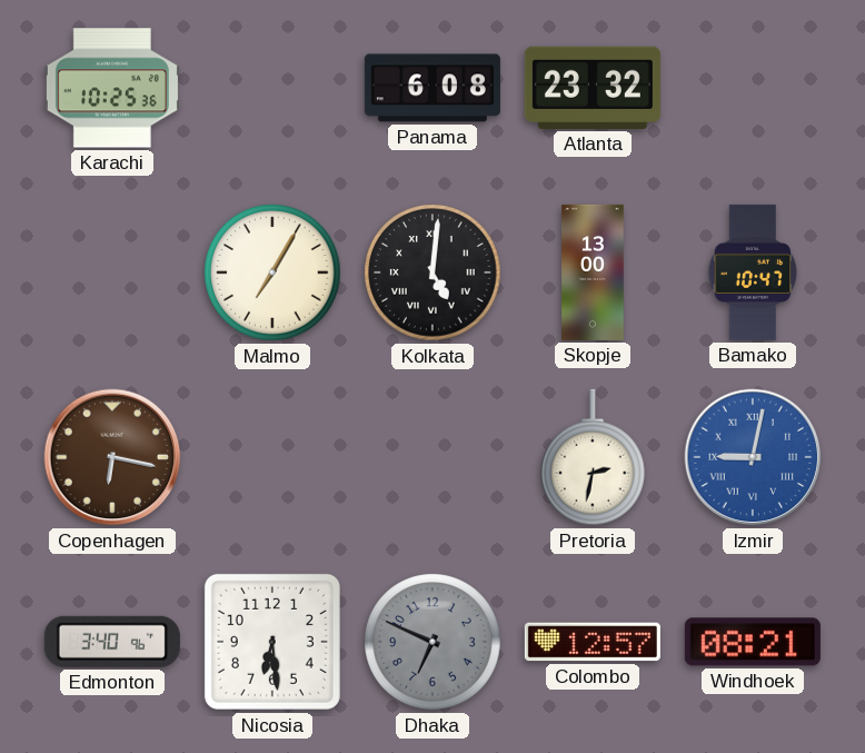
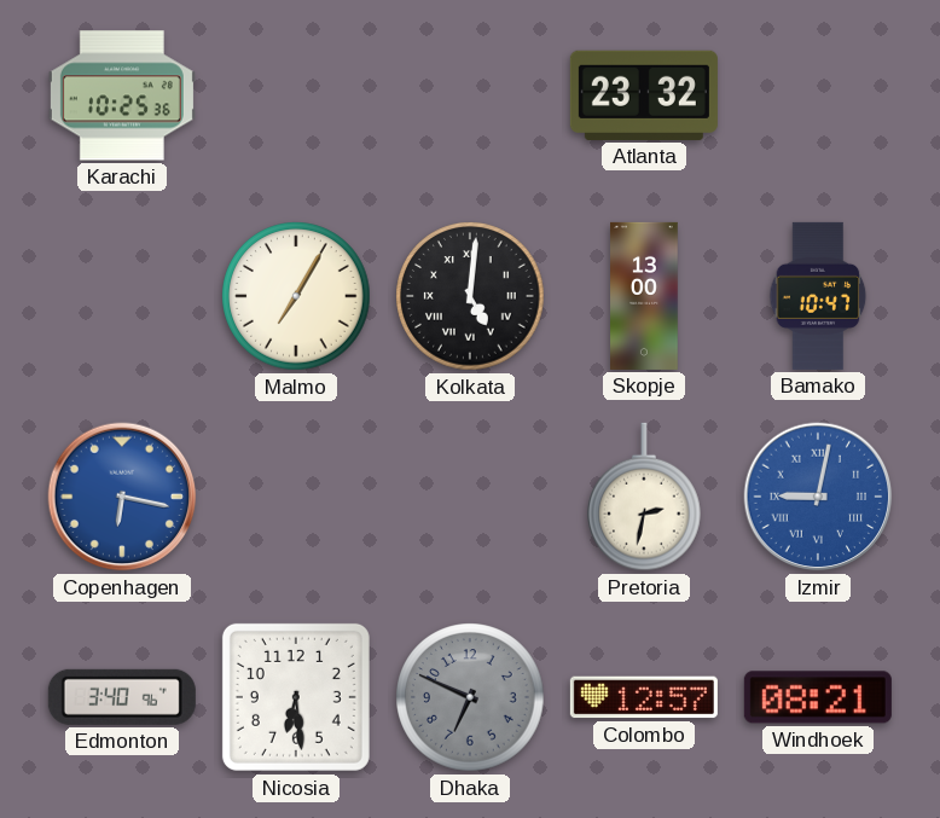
Panama: 6:08 -> none (432, 88)
Copenhagen dial: brown -> blue (122, 497)
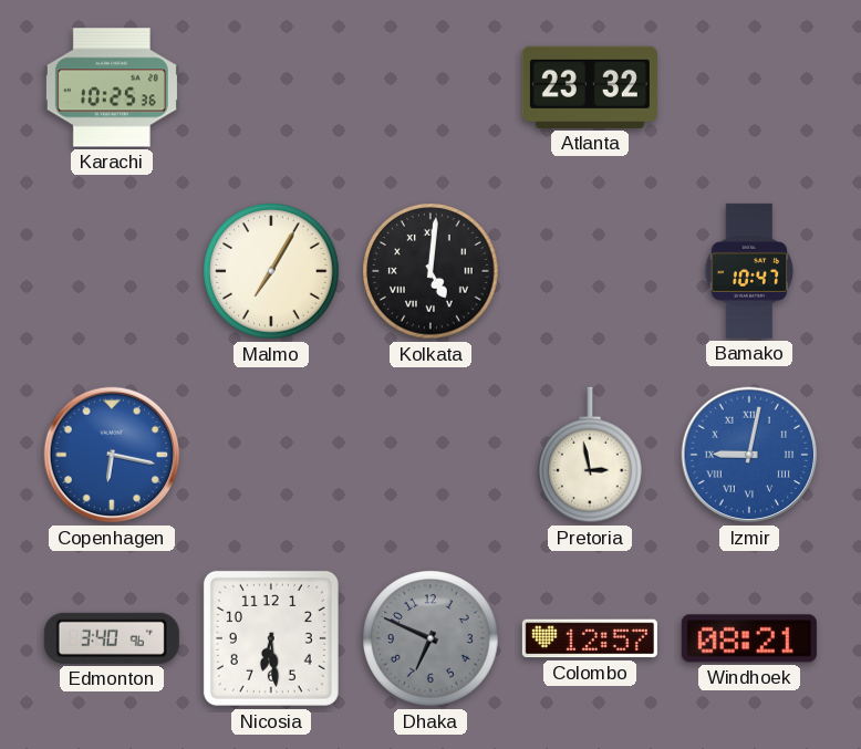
Skopje: 13:00 -> none (644, 296)
Pretoria: 2:32 -> 2:58 (591, 455)
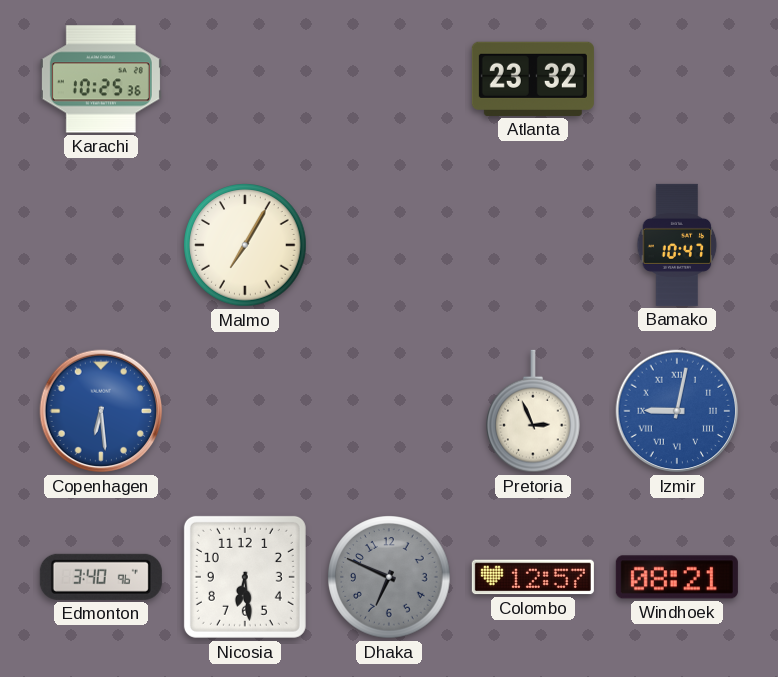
Kolkata: 5:01 -> none (430, 271)
Copenhagen: 6:17 -> 6:29 (101, 411)
Pretoria: 2:58 -> 2:56 (534, 411)
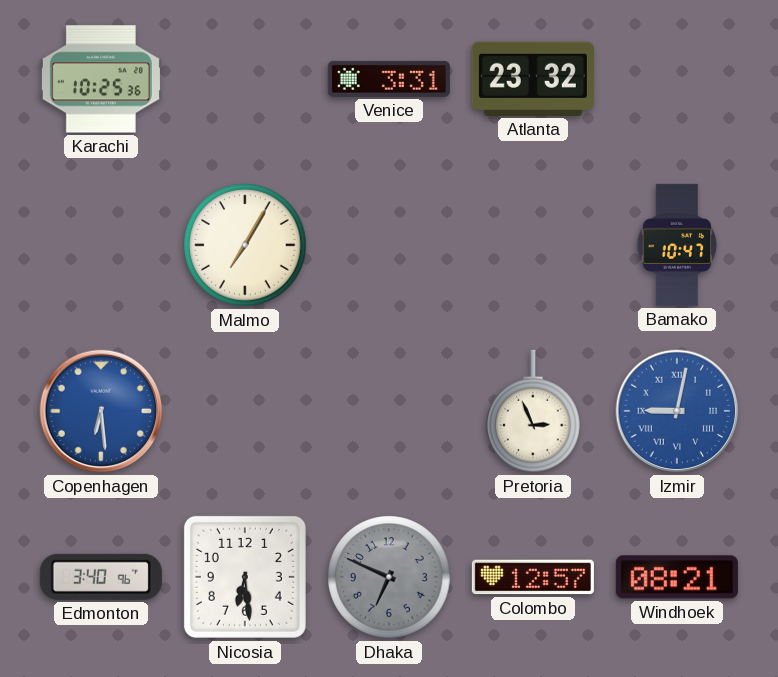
Venice: none -> 3:31 (389, 79)
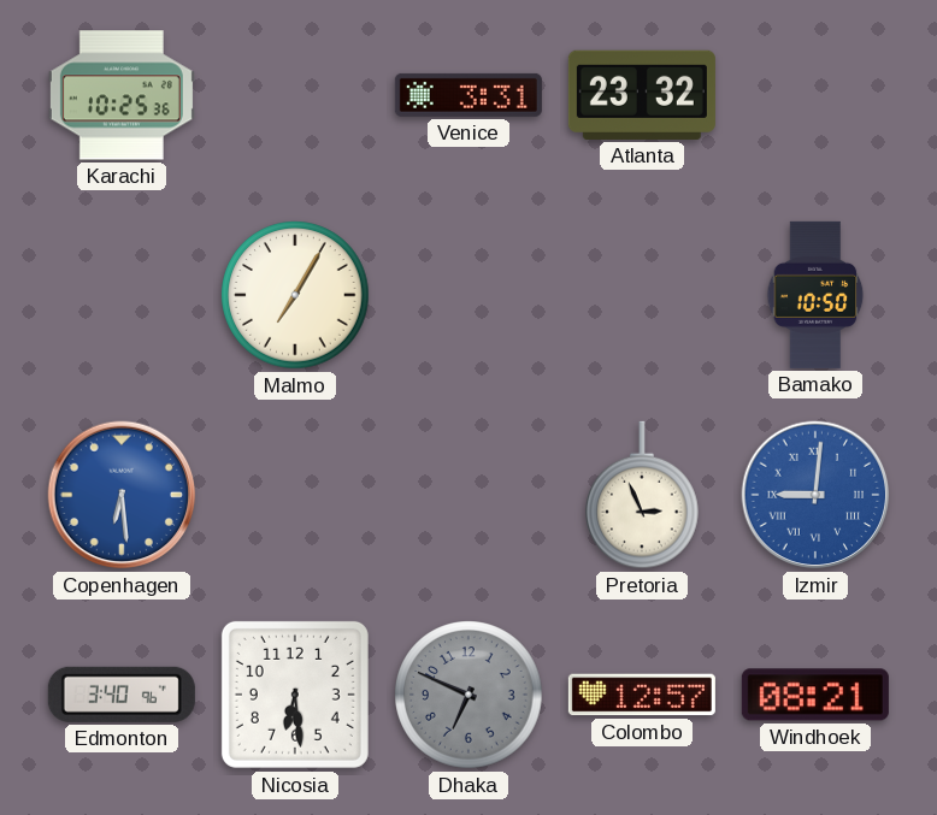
Bamako: 10:47 -> 10:50 (815, 295)
Izmir: 9:02 -> 9:01 (815, 495)
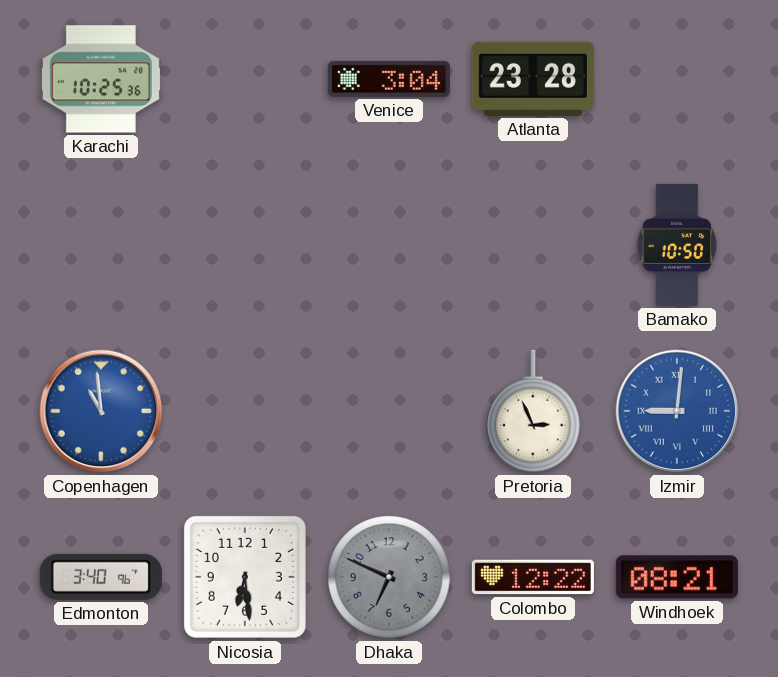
Venice: 3:31 -> 3:04 (389, 79)
Atlanta: 23:32 -> 23:28 (533, 79)
Malmo: 7:05 -> none (295, 295)
Copenhagen: 6:29 -> 10:59 (101, 411)
Colombo: 12:57 -> 12:22 (533, 577)
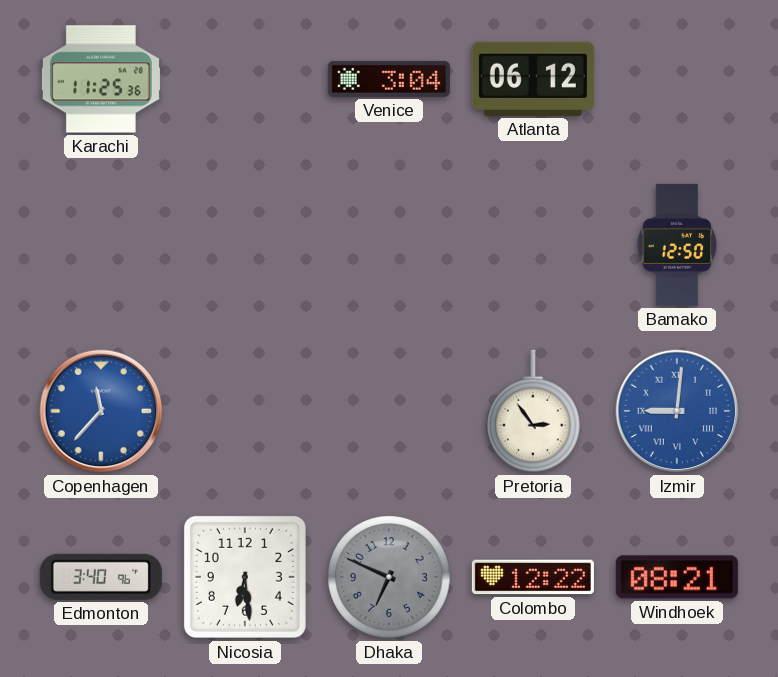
Karachi: 10:25 -> 11:25 (101, 79)
Atlanta: 23:28 -> 06:12 (533, 79)
Bamako: 10:50 -> 12:50 (677, 245)
Copenhagen: 10:59 -> 11:37 (101, 411)
Pretoria: 2:56 -> 2:54 (534, 411)
